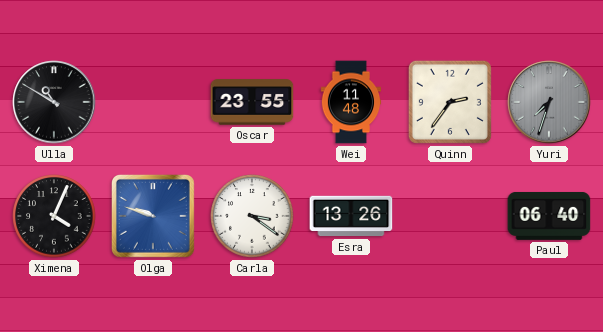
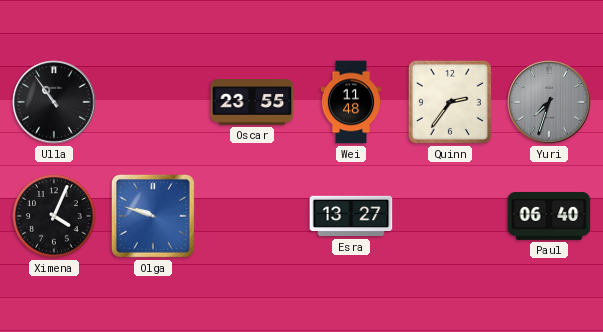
Ulla: 10:50 -> 10:54 (54, 102)
Carla: 3:21 -> none (252, 216)
Esra: 13:26 -> 13:27 (351, 216)
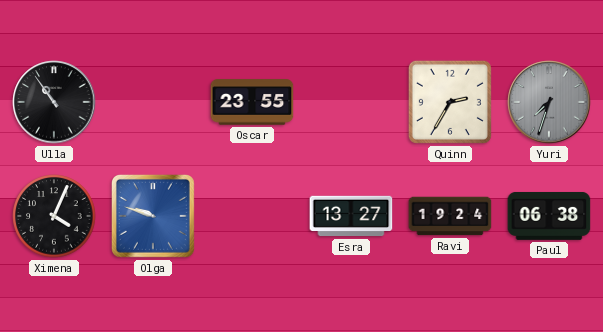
Wei: 11:48 -> none (351, 102)
Quinn: 2:36 -> 2:35 (450, 102)
Ravi: none -> 19:24 (450, 216)
Paul: 06:40 -> 06:38 (549, 216)
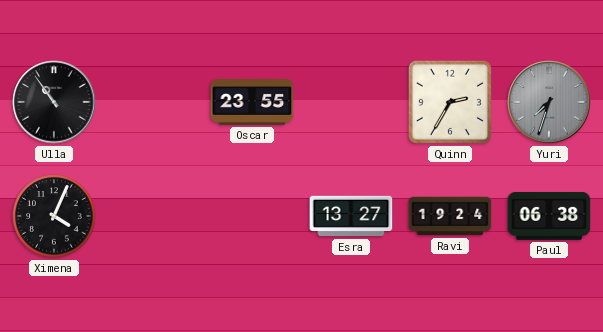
Olga: 9:48 -> none (153, 216)
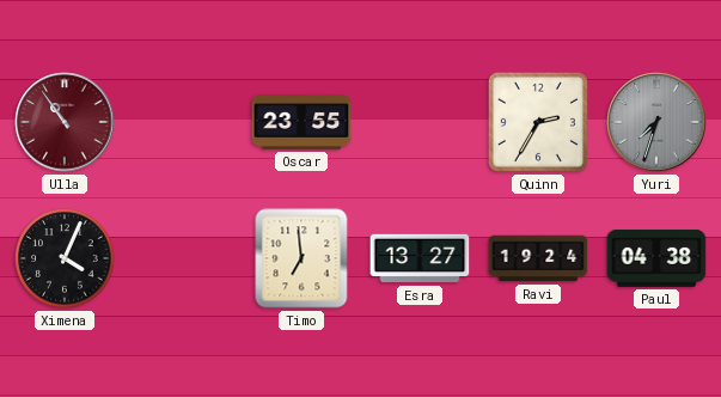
Ulla dial: black -> burgundy (65, 122)
Timo: none -> 6:59 (301, 258)
Paul: 06:38 -> 04:38 (656, 258)
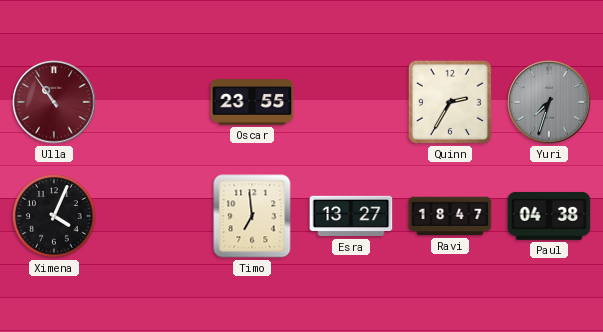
Ravi: 19:24 -> 18:47 (450, 216)
